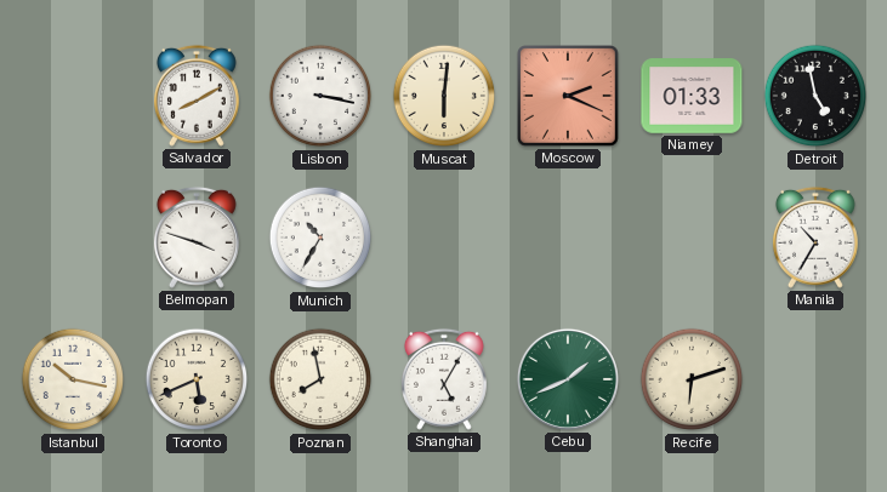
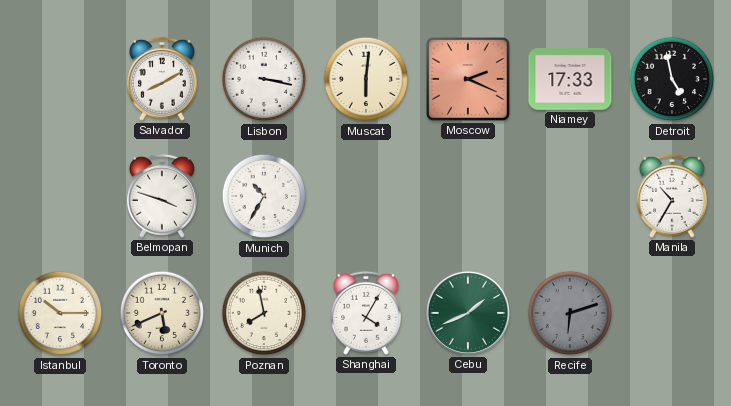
Niamey: 01:33 -> 17:33 (570, 79)
Istanbul: 10:17 -> 10:15 (60, 313)
Shanghai: 5:05 -> 4:05 (366, 313)
Recife dial: cream -> grey (570, 313)
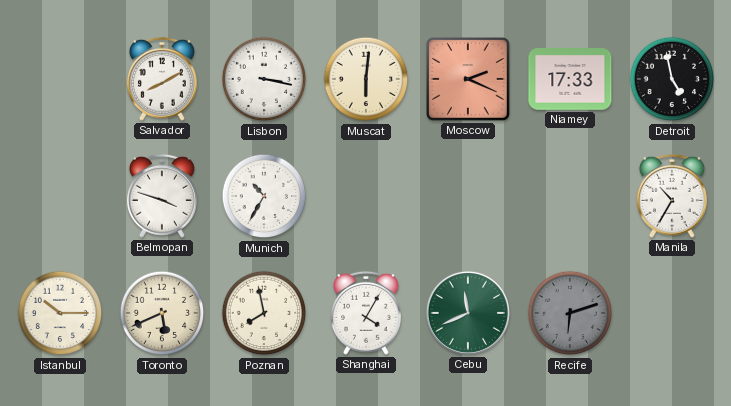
Cebu: 1:41 -> 11:41 (468, 313)
